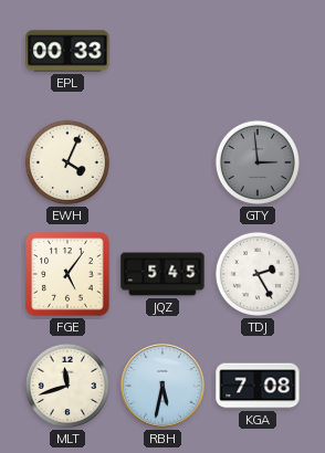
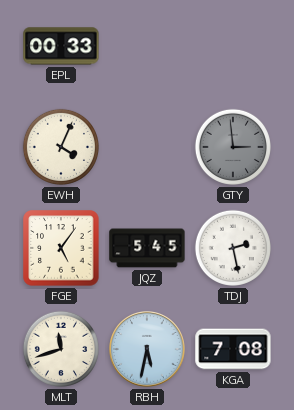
TDJ: 2:25 -> 2:28 (233, 248)
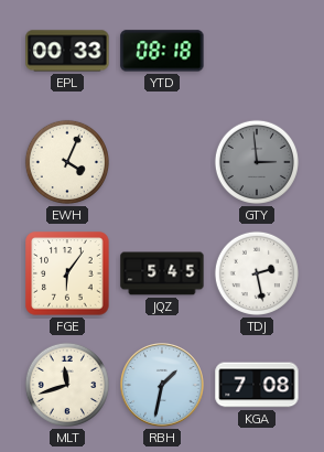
YTD: none -> 08:18 (162, 51)
FGE: 5:06 -> 6:06 (67, 273)
RBH: 5:32 -> 1:32 (163, 386)
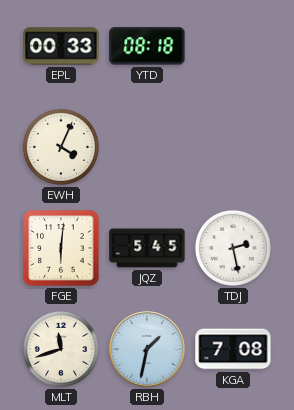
GTY: 2:59 -> none (257, 162)
FGE: 6:06 -> 6:01 (61, 248)
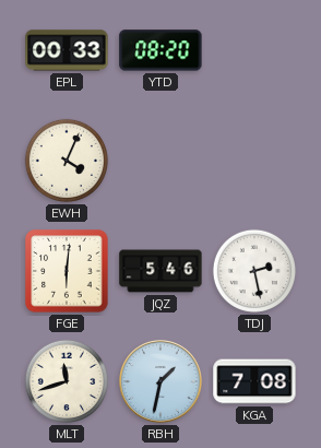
YTD: 08:18 -> 08:20 (160, 50)
JQZ: 5:45 -> 5:46 (160, 271)
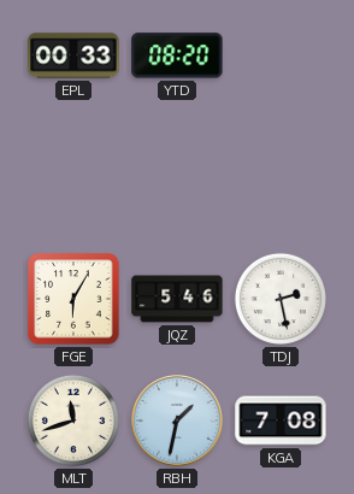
EWH: 4:04 -> none (67, 161)
FGE: 6:01 -> 6:05 (73, 299)
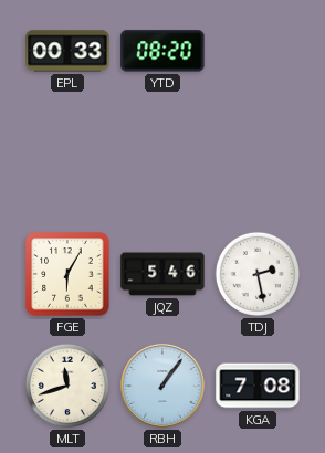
RBH: 1:32 -> 1:06 (164, 387)
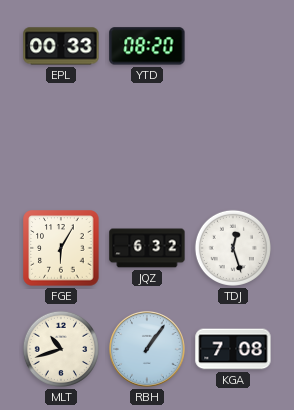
JQZ: 5:46 -> 6:32 (147, 248)
TDJ: 2:28 -> 12:27 (233, 248)
MLT: 11:42 -> 10:42 (61, 349)
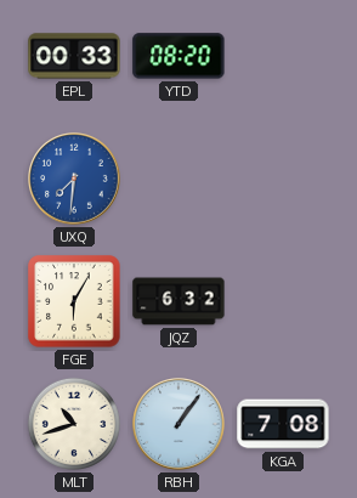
UXQ: none -> 7:31 (75, 180)
TDJ: 12:27 -> none (233, 248)
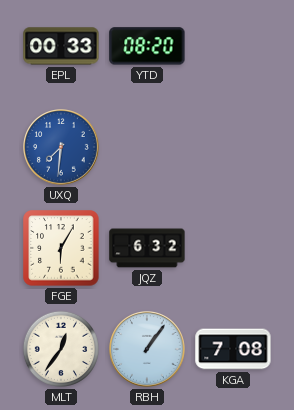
MLT: 10:42 -> 12:36 (61, 349)
